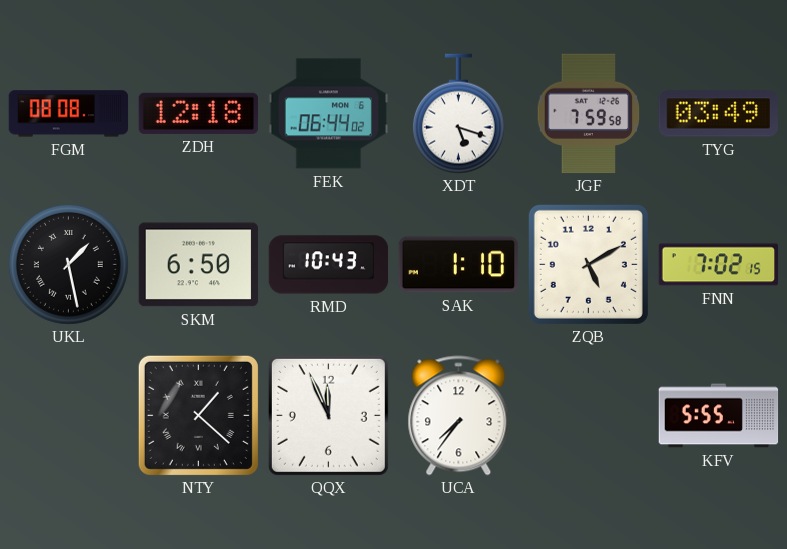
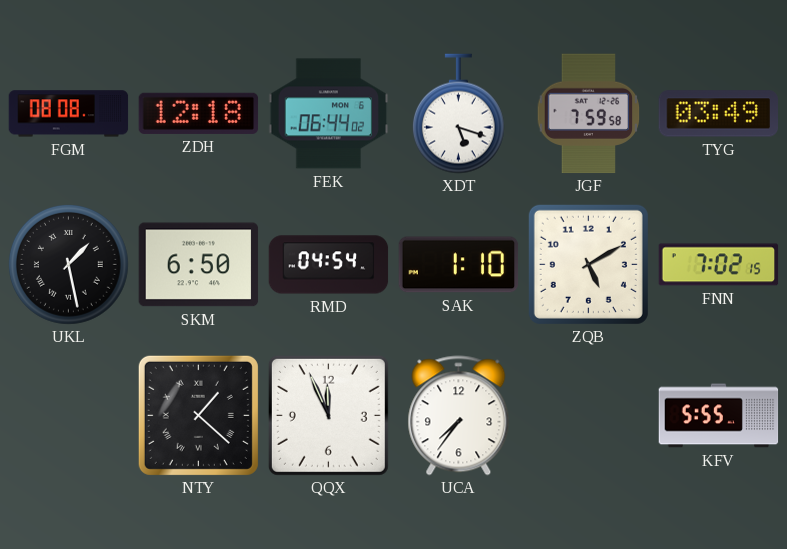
RMD: 10:43 -> 04:54 (329, 265)
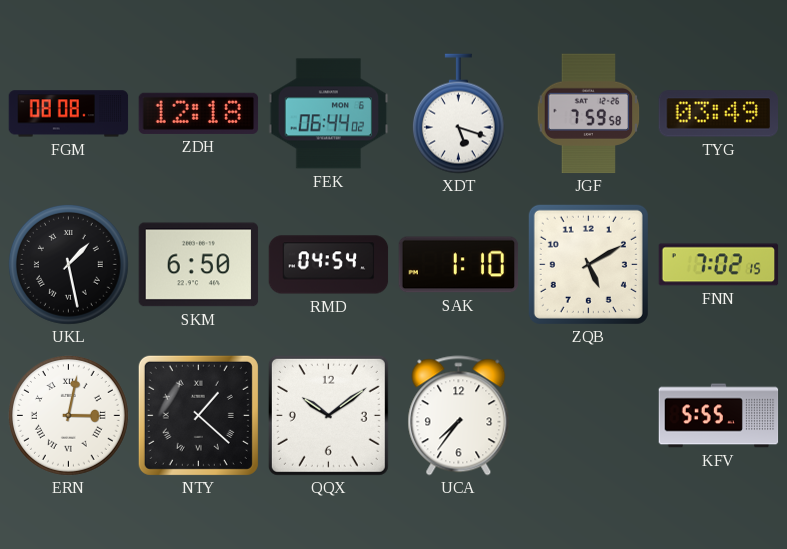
ERN: none -> 3:02 (69, 416)
QQX: 11:56 -> 10:09 (328, 415)
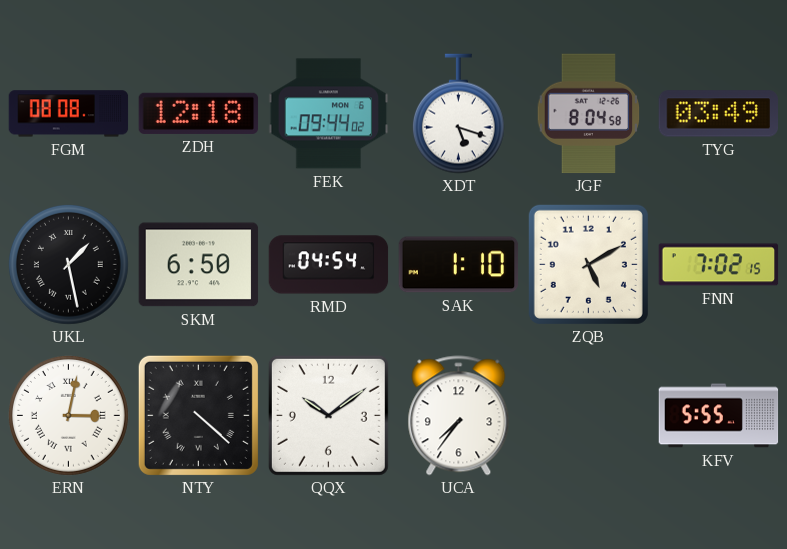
FEK: 06:44 -> 09:44 (329, 114)
JGF: 7:59 -> 8:04 (589, 114)
NTY: 1:22 -> 4:22 (198, 415)
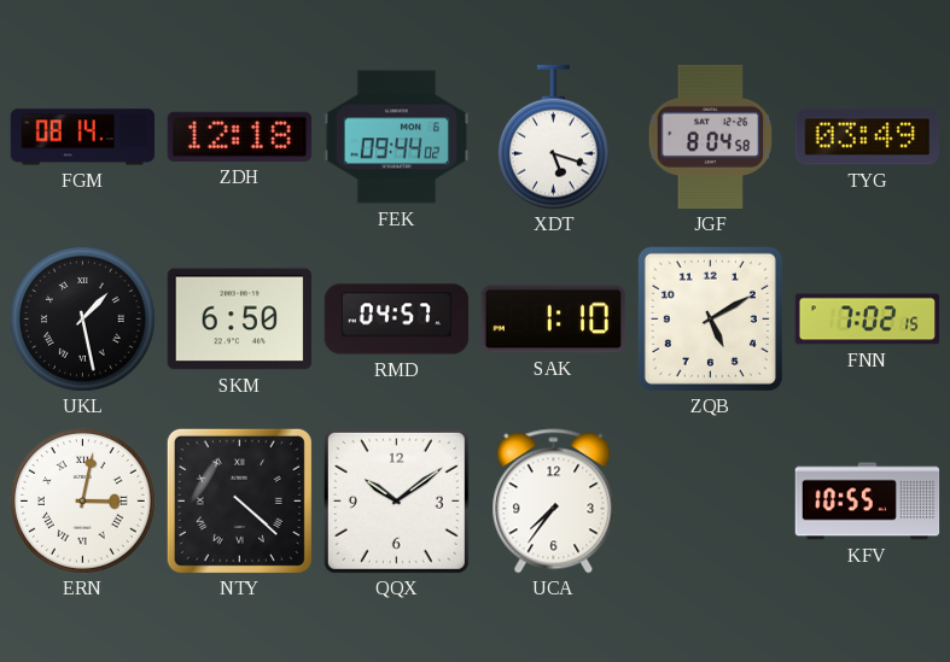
FGM: 08:08 -> 08:14 (83, 137)
RMD: 04:54 -> 04:57 (397, 320)
KFV: 5:55 -> 10:55 (868, 502)
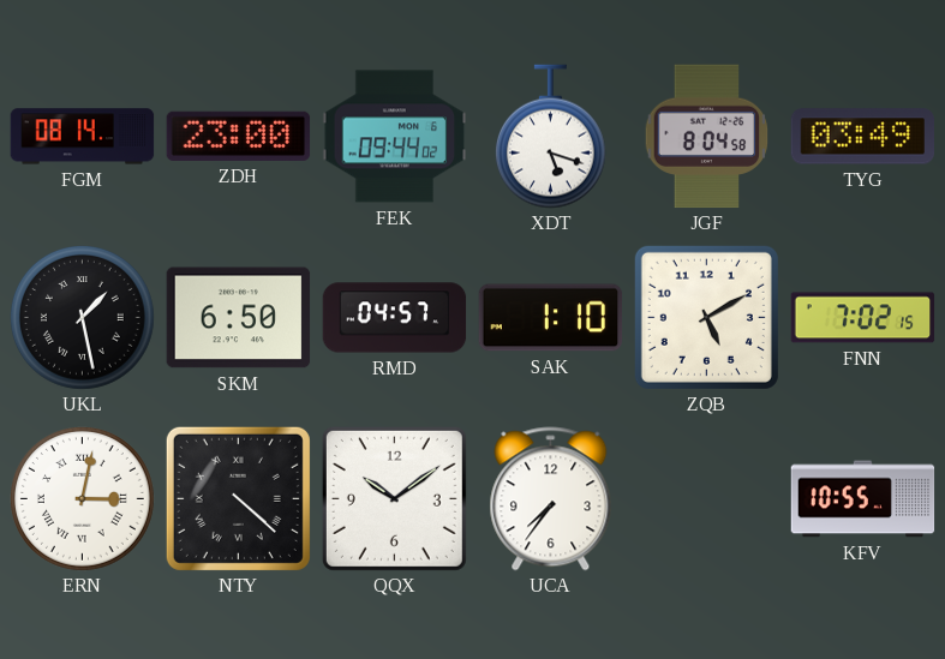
ZDH: 12:18 -> 23:00 (239, 136)
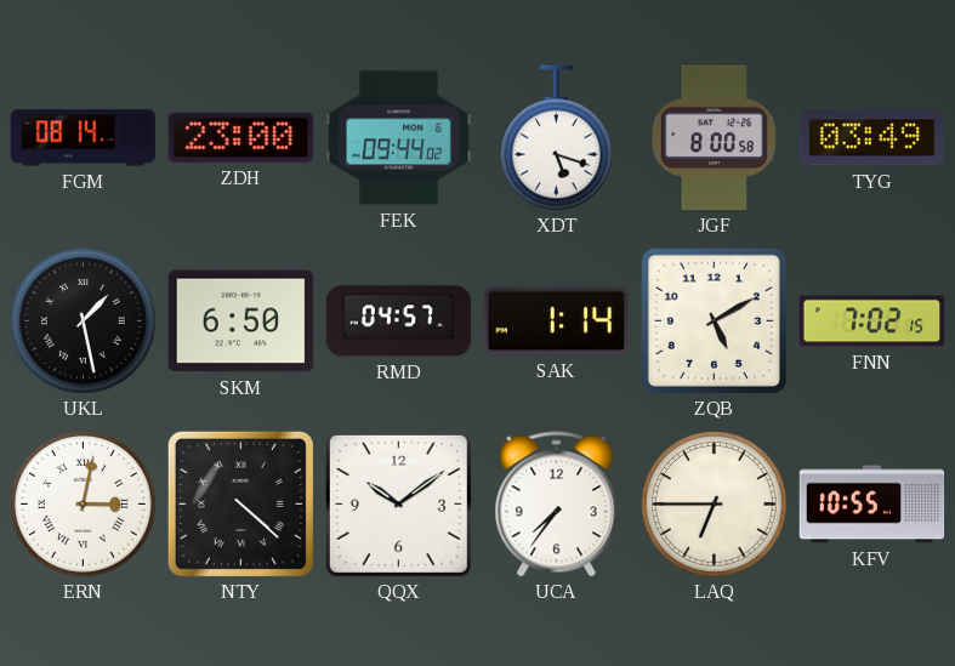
JGF: 8:04 -> 8:00 (715, 138)
SAK: 1:10 -> 1:14 (557, 321)
LAQ: none -> 6:45 (715, 505)
